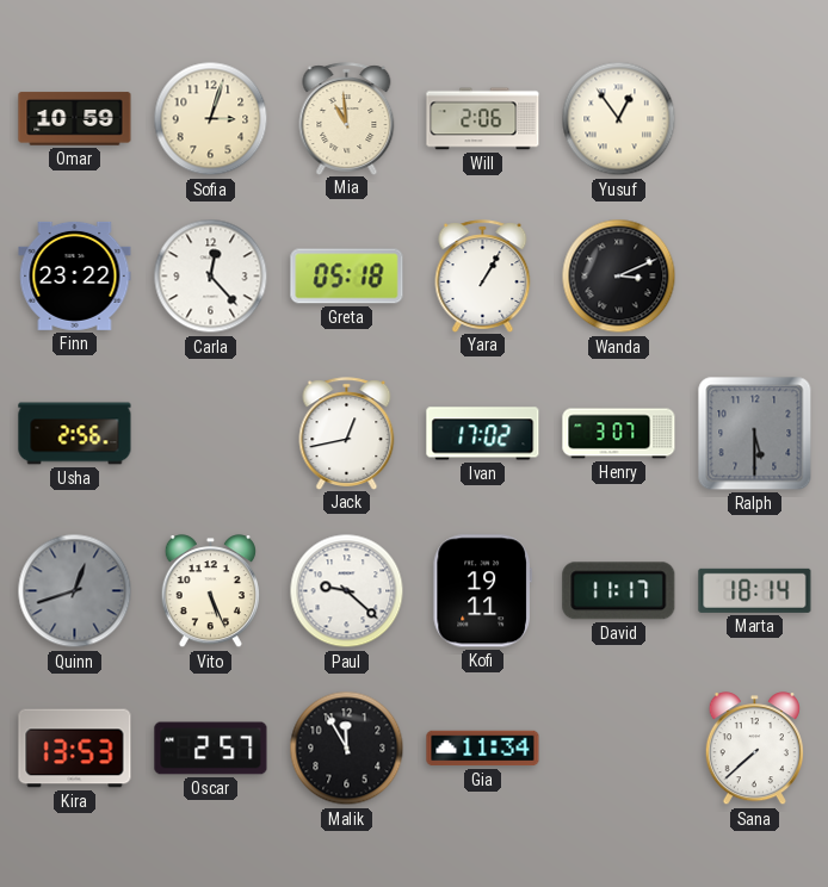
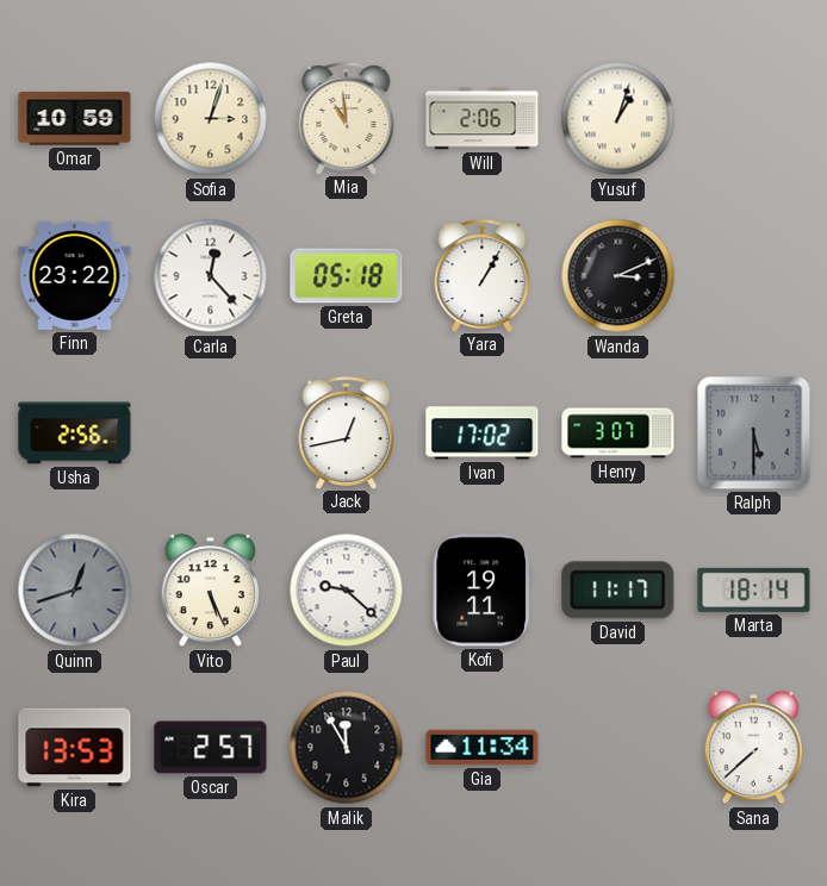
Yusuf: 12:54 -> 1:03 (618, 119)
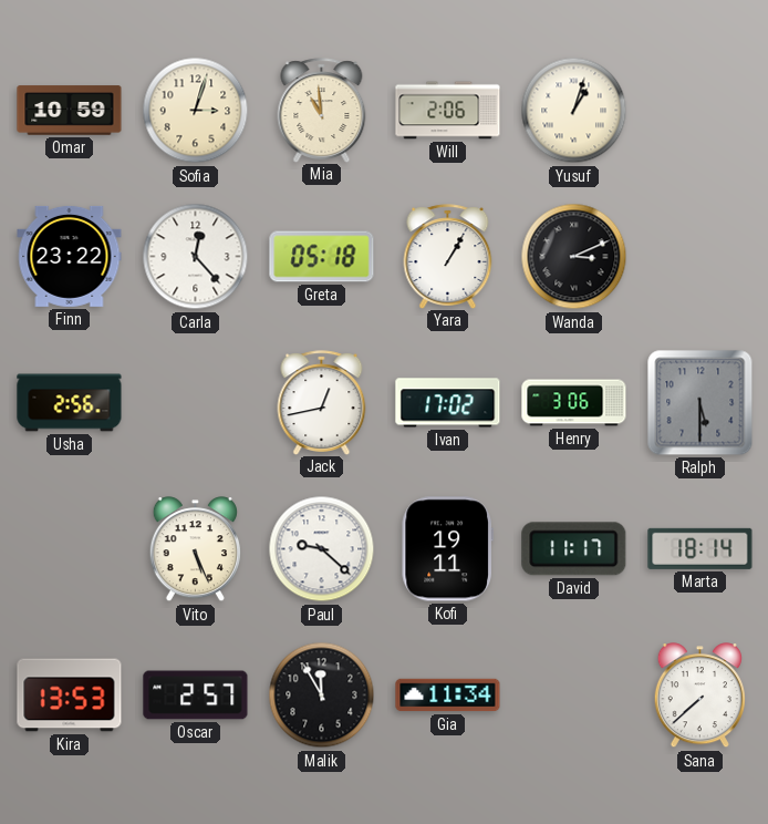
Henry: 3:07 -> 3:06 (574, 403)
Quinn: 12:42 -> none (75, 591)
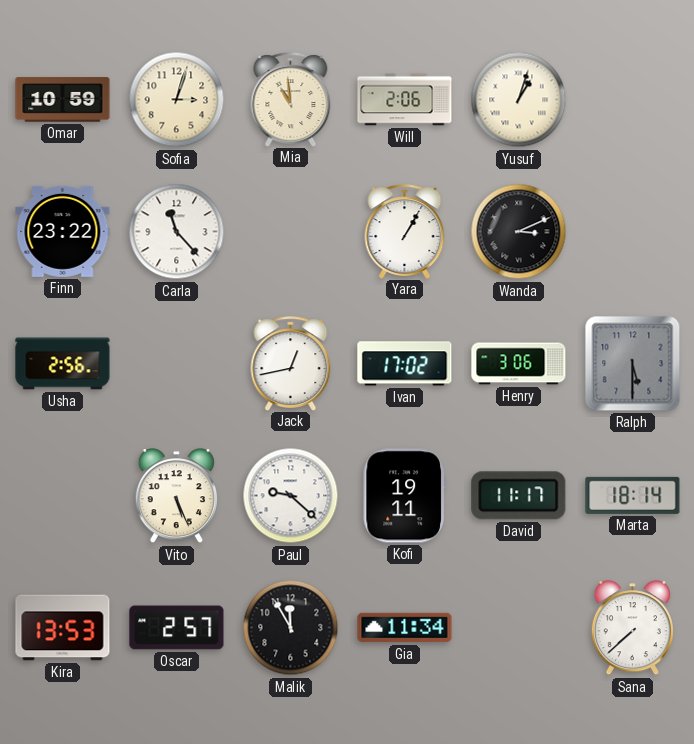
Carla: 12:23 -> 11:23 (177, 232)
Greta: 05:18 -> none (322, 257)
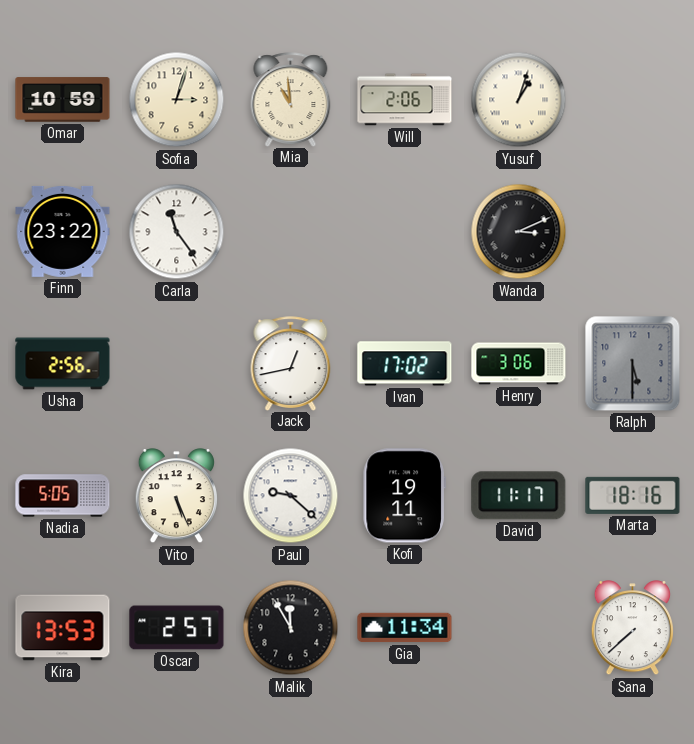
Carla: 11:23 -> 11:24 (177, 232)
Yara: 1:05 -> none (405, 231)
Nadia: none -> 5:05 (63, 496)
Marta: 18:14 -> 18:16 (633, 495)
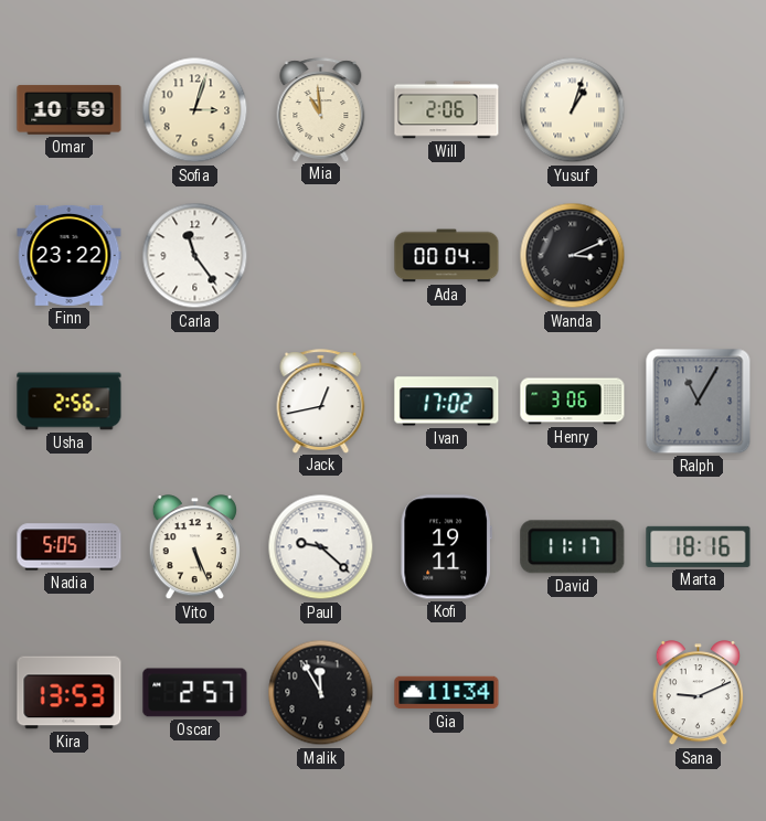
Ada: none -> 00:04 (447, 256)
Ralph: 5:30 -> 11:05 (699, 402)
Sana: 7:38 -> 9:11 (698, 693)
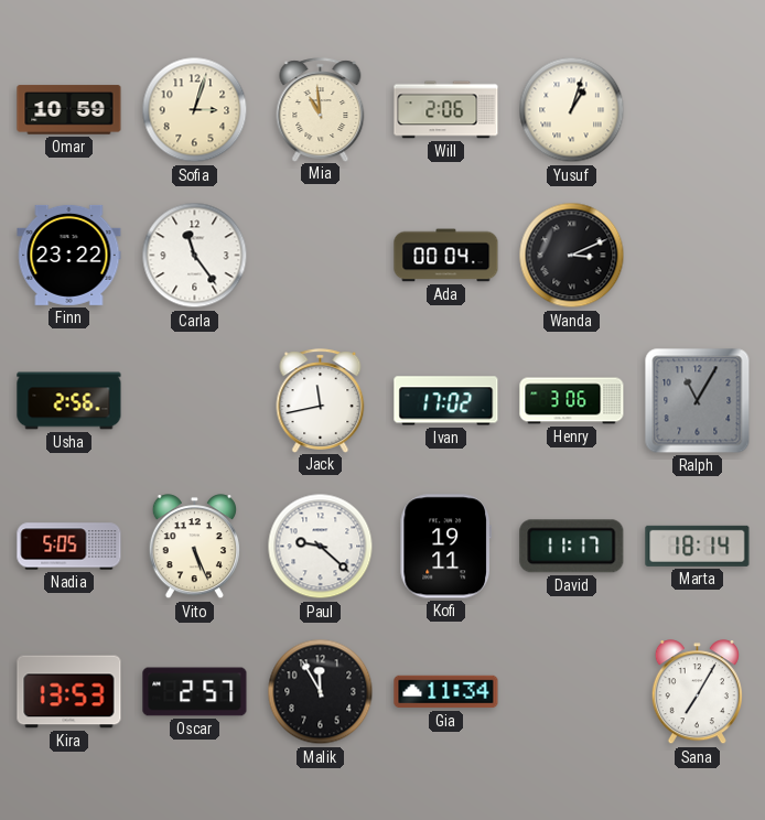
Jack: 12:43 -> 11:43 (321, 400)
Marta: 18:16 -> 18:14 (698, 546)
Sana: 9:11 -> 7:05 (697, 692)
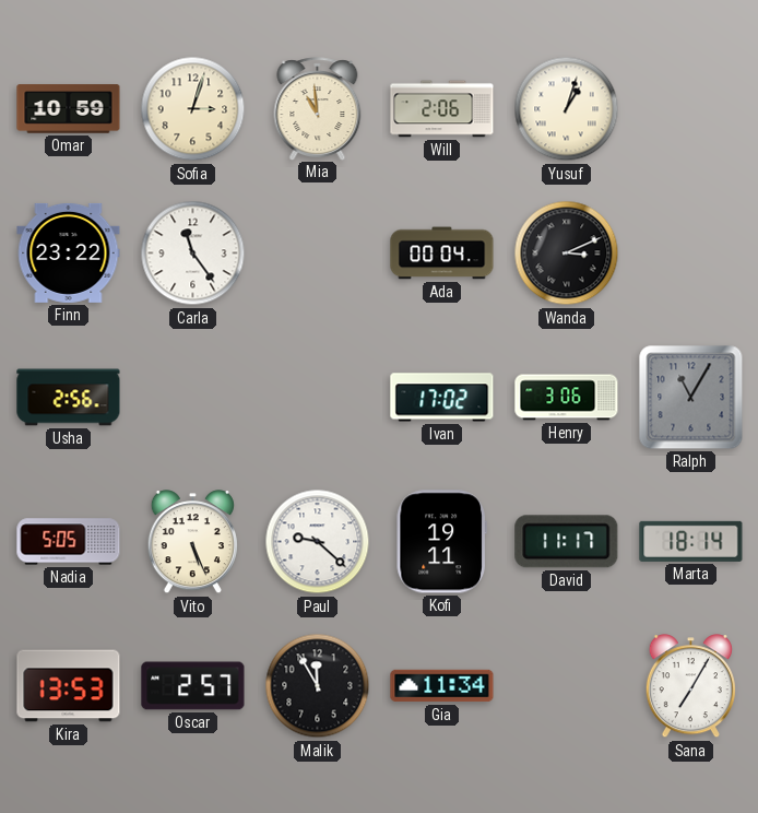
Jack: 11:43 -> none (321, 400)
